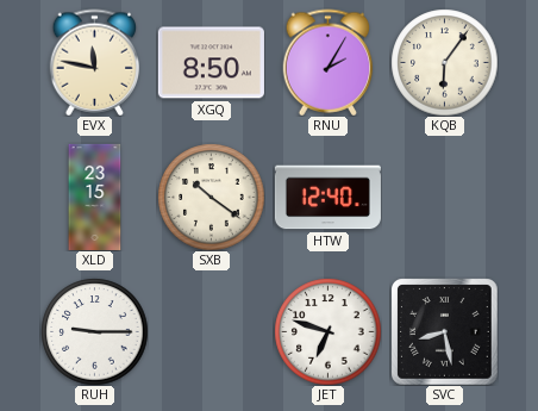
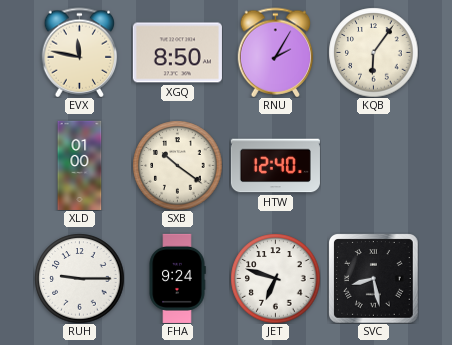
XLD: 23:15 -> 01:00 (80, 165)
FHA: none -> 9:24 (177, 278)
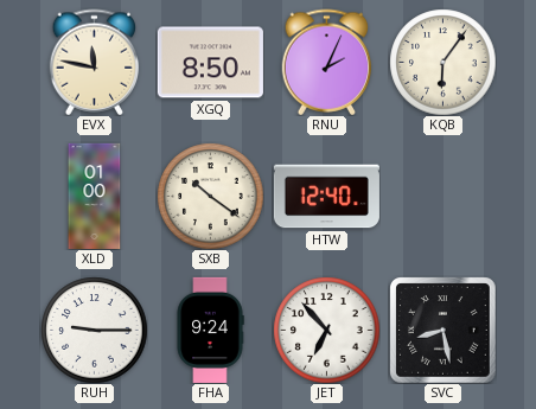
RNU: 2:05 -> 2:04 (327, 62)
JET: 6:48 -> 6:53 (326, 330)
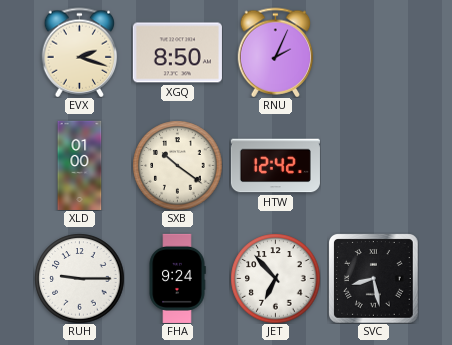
EVX: 11:47 -> 2:18 (80, 52)
KQB: 6:06 -> none (442, 62)
HTW: 12:40 -> 12:42 (275, 166)
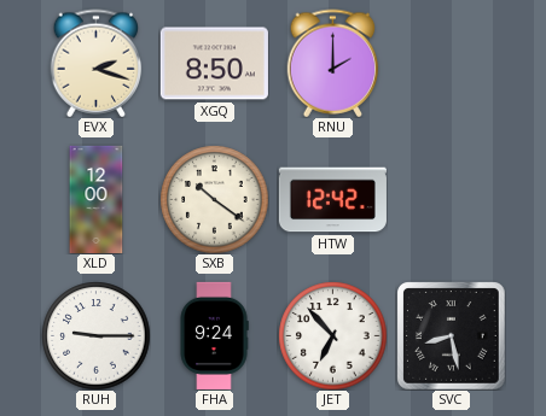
RNU: 2:04 -> 2:00 (333, 63)
XLD: 01:00 -> 12:00 (97, 199)
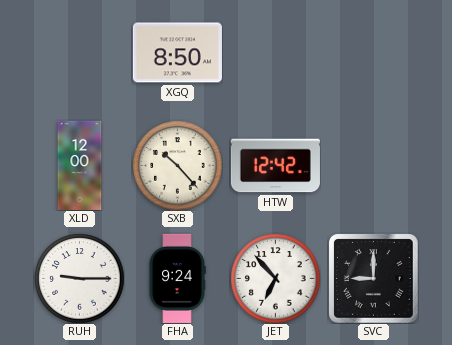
EVX: 2:18 -> none (97, 63)
RNU: 2:00 -> none (333, 63)
SXB: 10:21 -> 10:23 (177, 165)
SVC: 8:28 -> 9:00 (374, 279)
